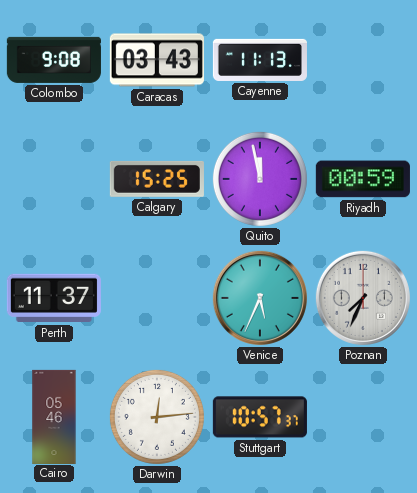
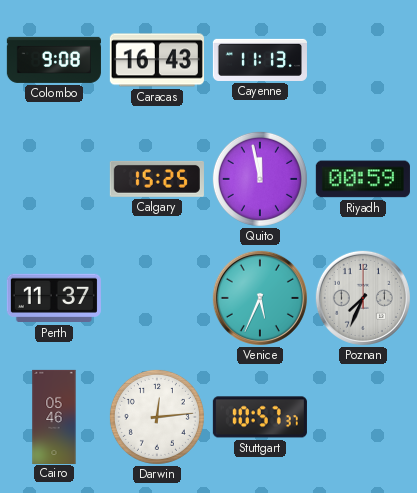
Caracas: 03:43 -> 16:43 (157, 60)
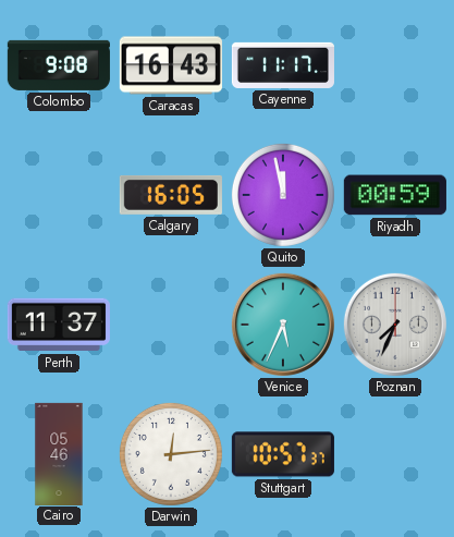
Cayenne: 11:13 -> 11:17 (283, 65)
Calgary: 15:25 -> 16:05 (171, 195)
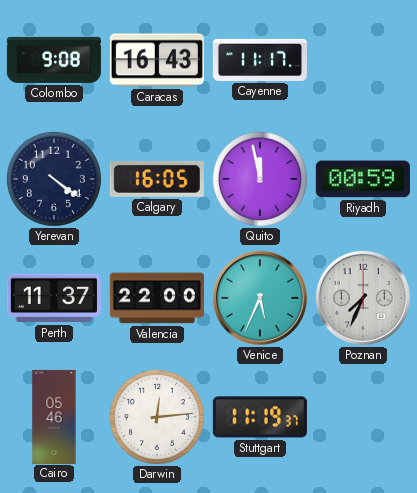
Yerevan: none -> 4:21 (54, 179)
Valencia: none -> 22:00 (157, 298)
Stuttgart: 10:57 -> 11:19 (260, 417)
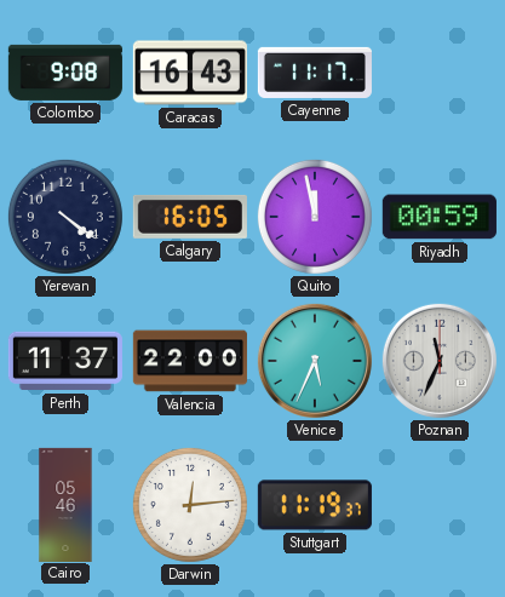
Poznan: 7:34 -> 11:34 (440, 361)
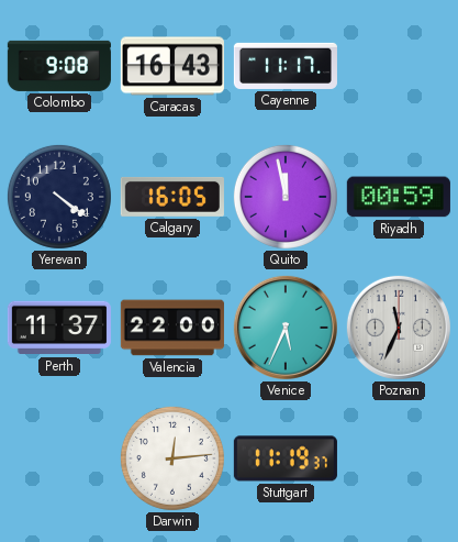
Cairo: 05:46 -> none (65, 504)
